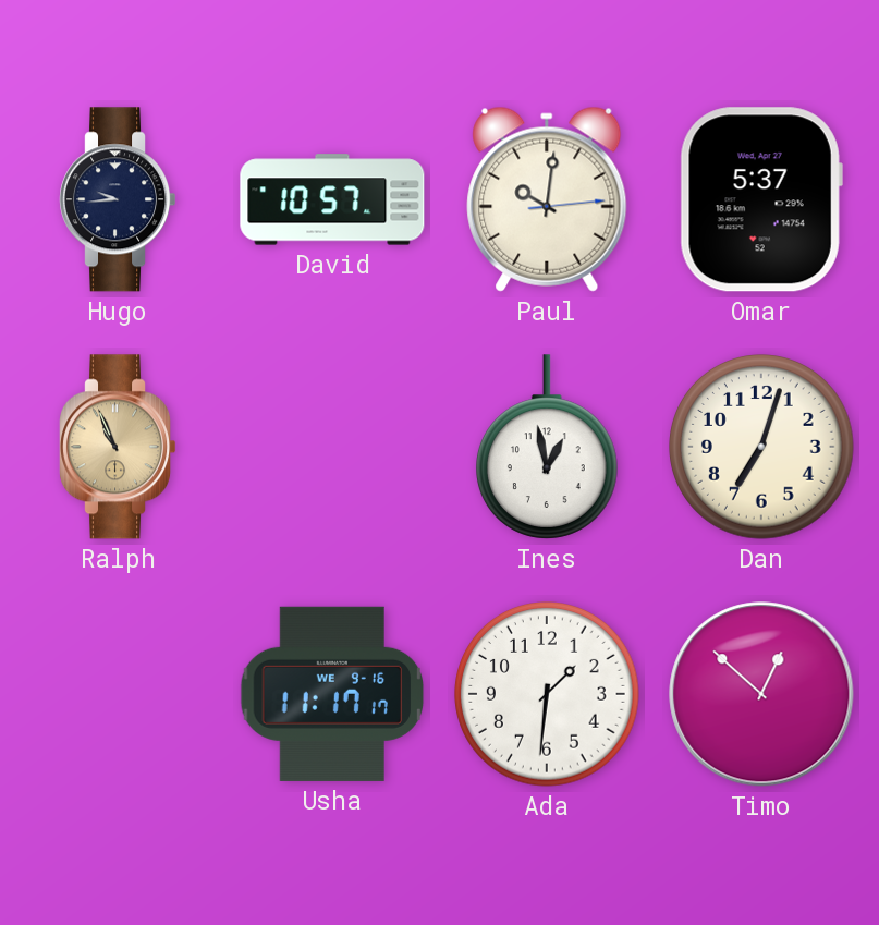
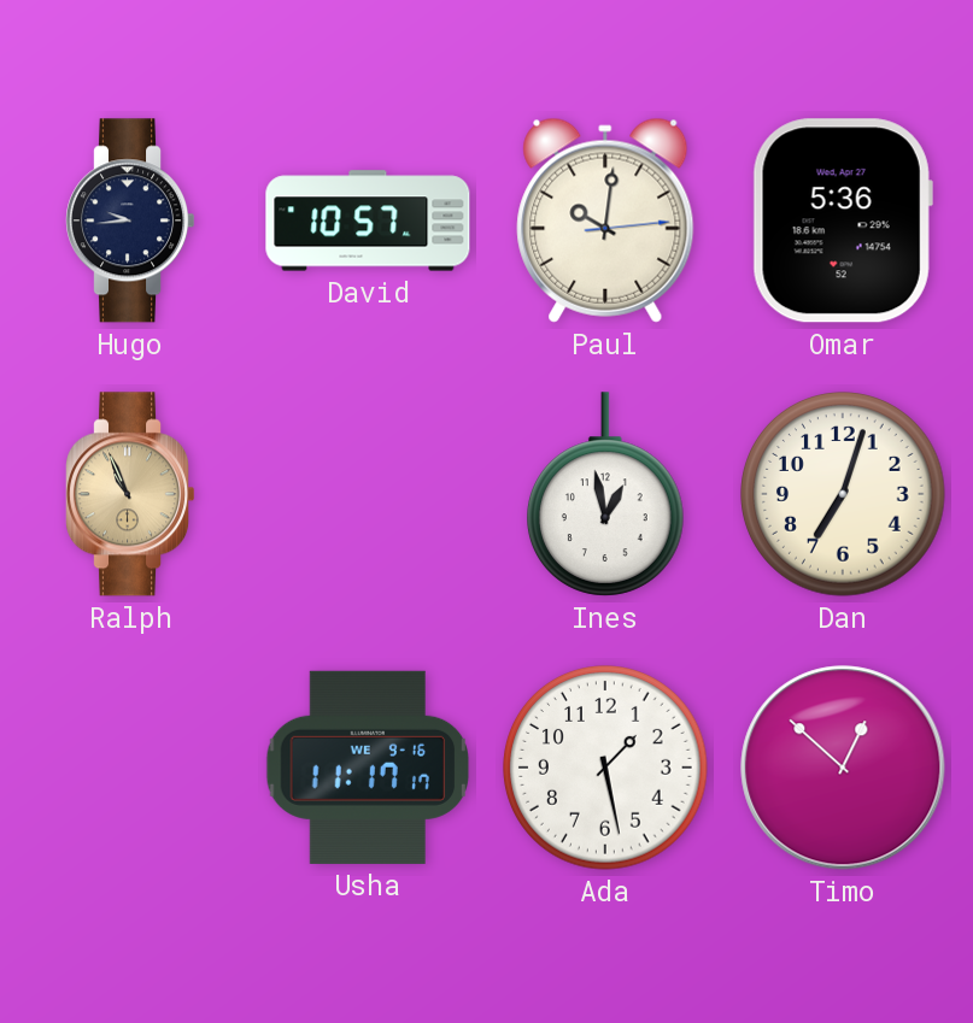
Omar: 5:37 -> 5:36 (843, 221)
Ada: 1:31 -> 1:28 (605, 768)
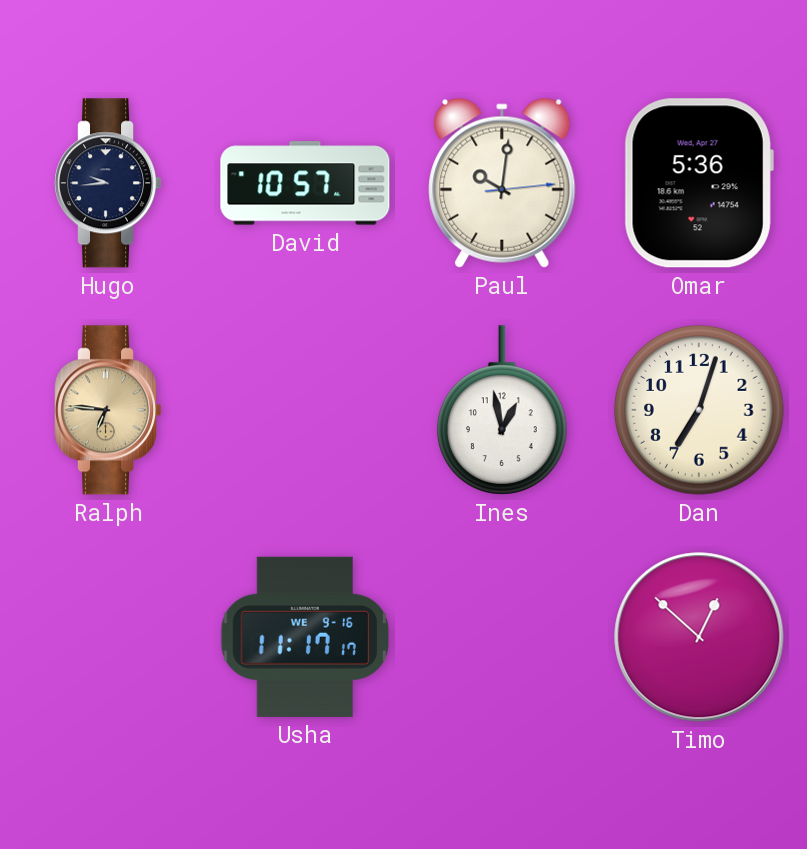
Ralph: 10:56 -> 6:46 (109, 410)
Ada: 1:28 -> none (605, 768)
